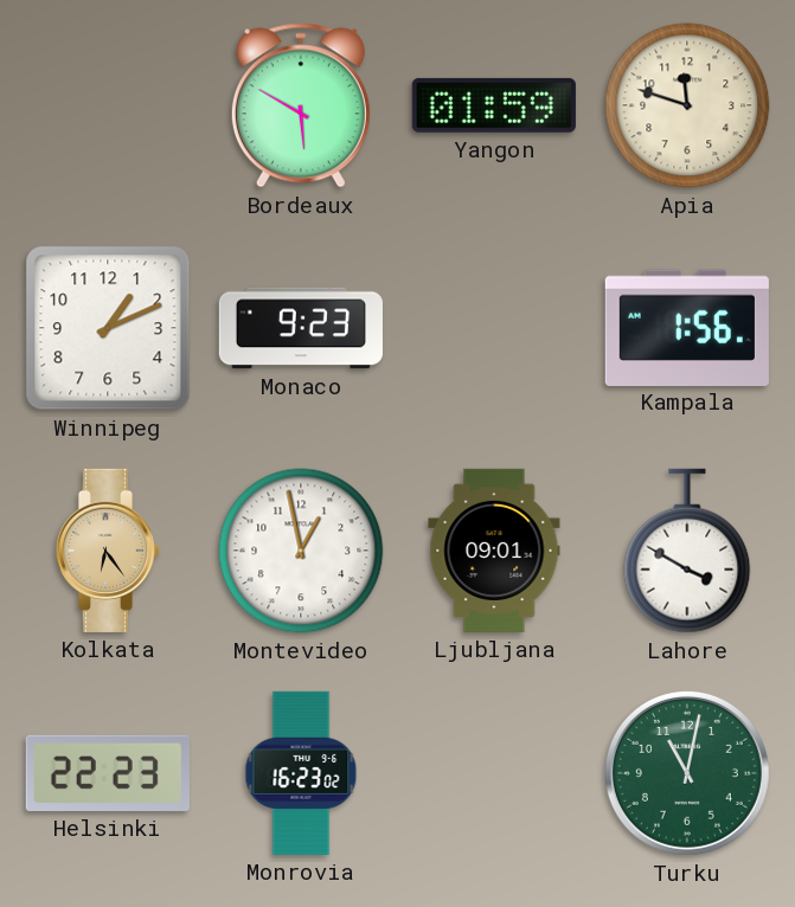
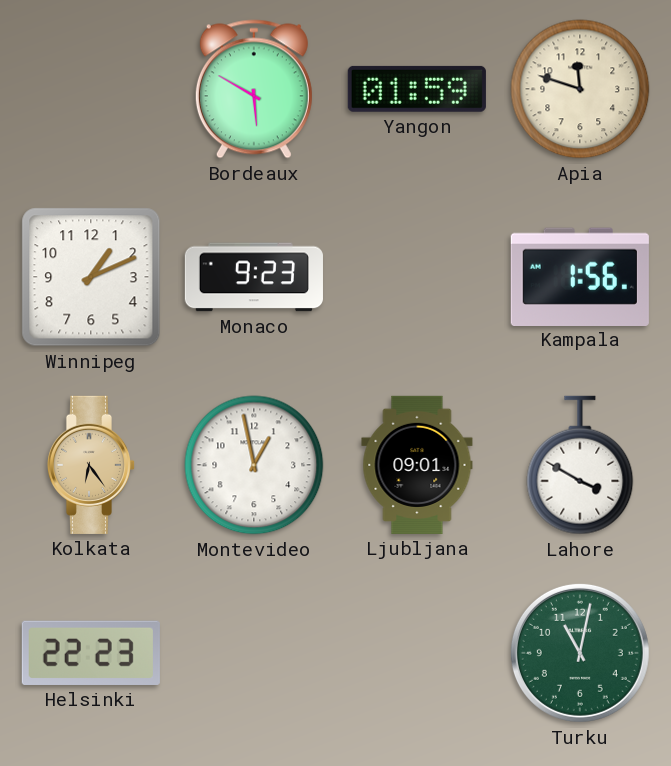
Monrovia: 16:23 -> none (301, 773)
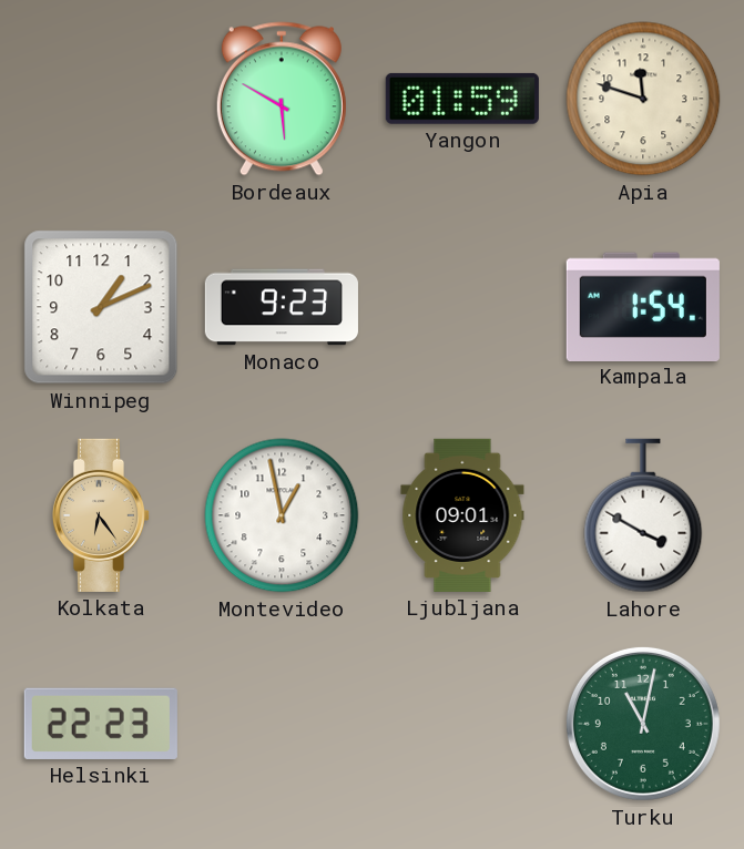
Kampala: 1:56 -> 1:54 (643, 306)
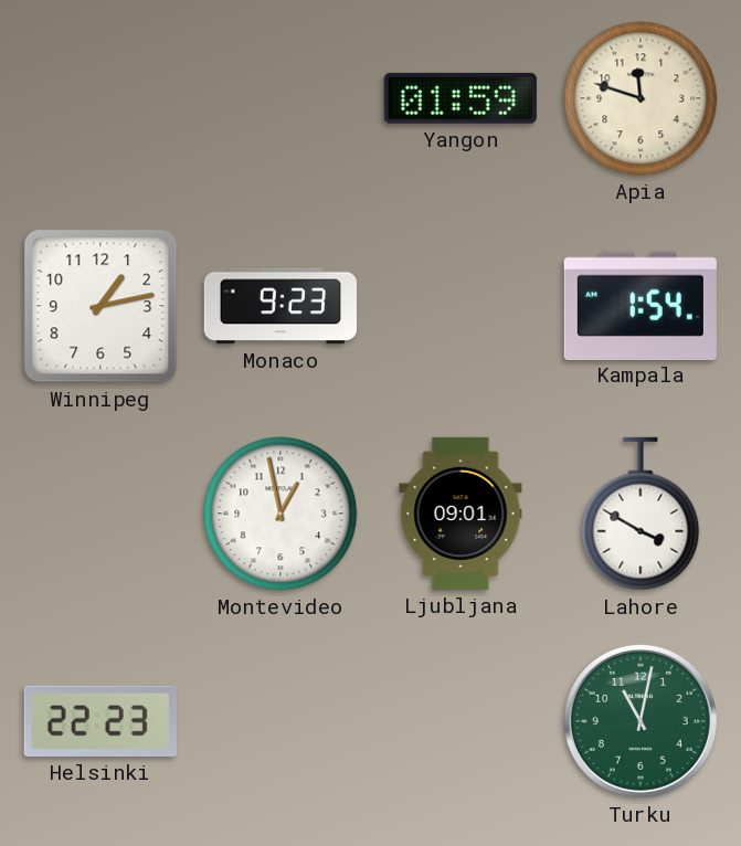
Bordeaux: 5:50 -> none (282, 99)
Winnipeg: 1:11 -> 1:13 (100, 306)
Kolkata: 6:24 -> none (101, 515)
